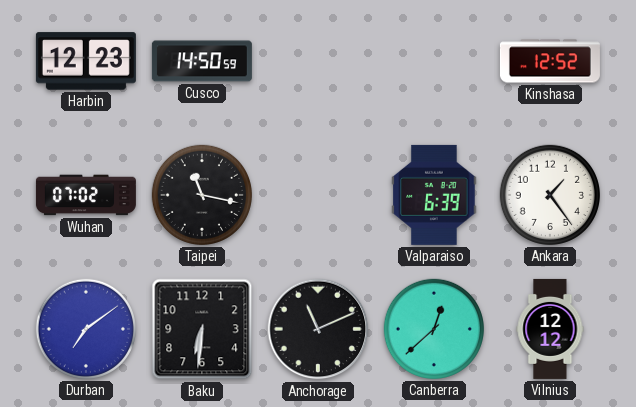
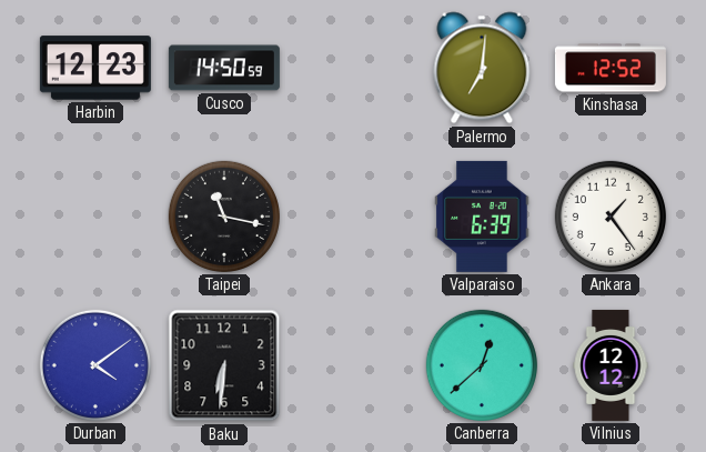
Palermo: none -> 7:01 (482, 68)
Wuhan: 07:02 -> none (86, 195)
Durban: 7:09 -> 4:09 (95, 365)
Anchorage: 11:11 -> none (318, 329)
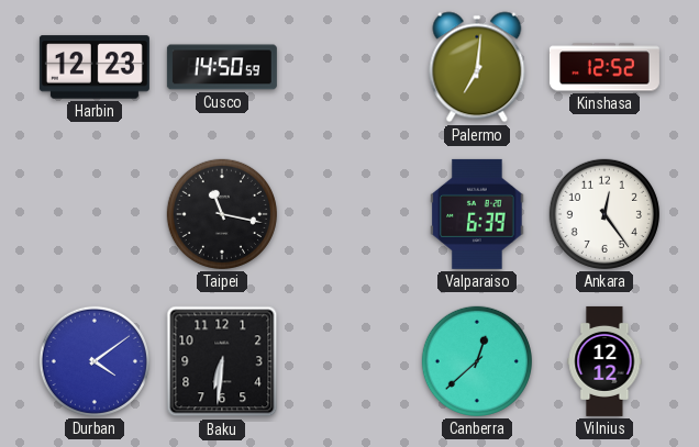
Ankara: 1:24 -> 12:24 (604, 214)
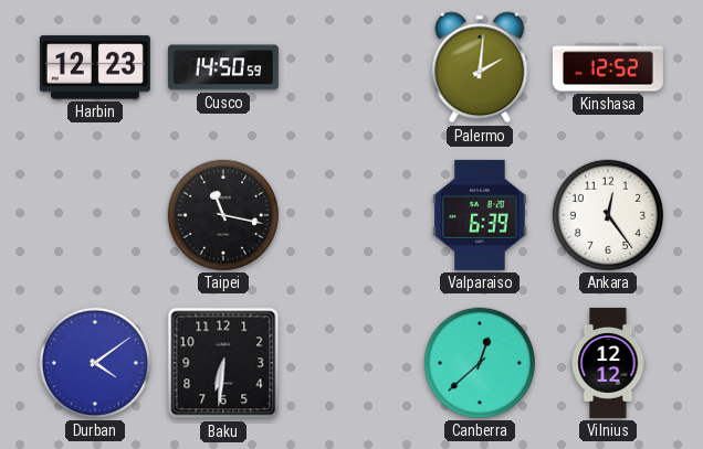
Palermo: 7:01 -> 2:01 (480, 67)
